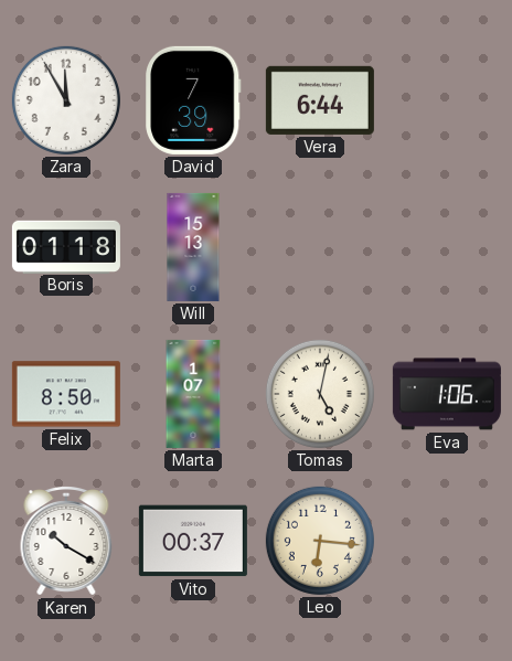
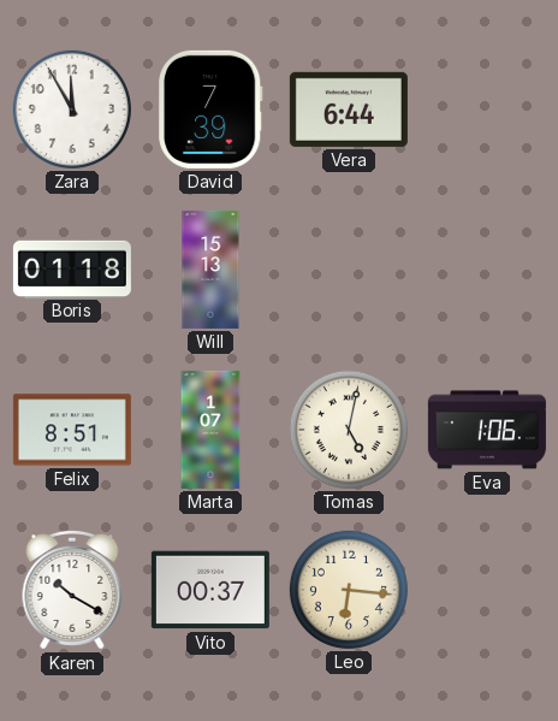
Felix: 8:50 -> 8:51 (72, 430)
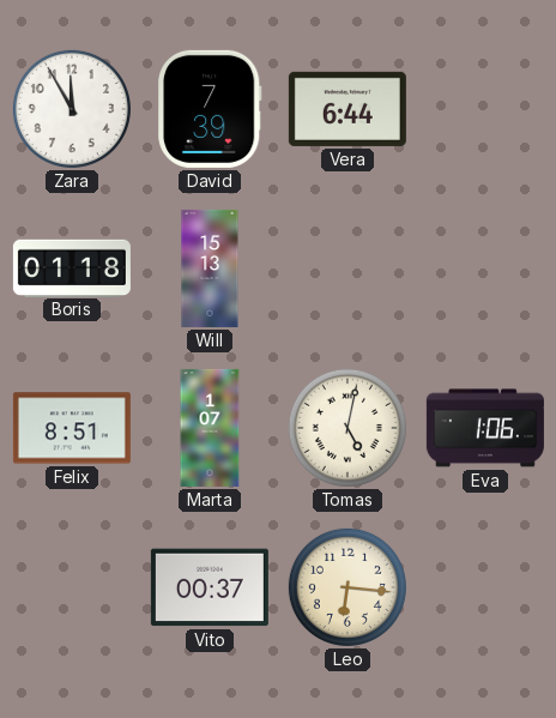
Karen: 10:20 -> none (72, 591)
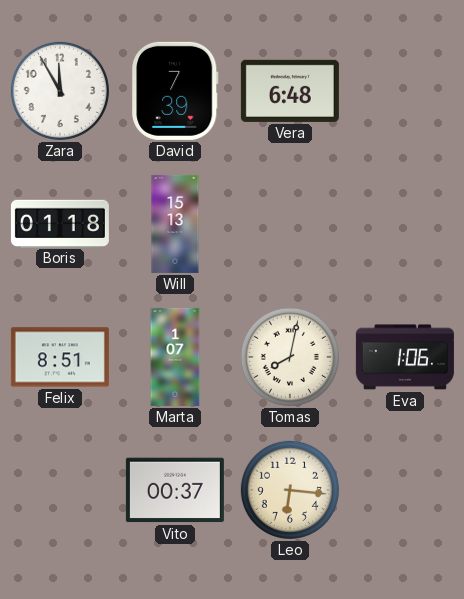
Vera: 6:44 -> 6:48 (290, 91)
Tomas: 5:02 -> 8:02 (290, 357)
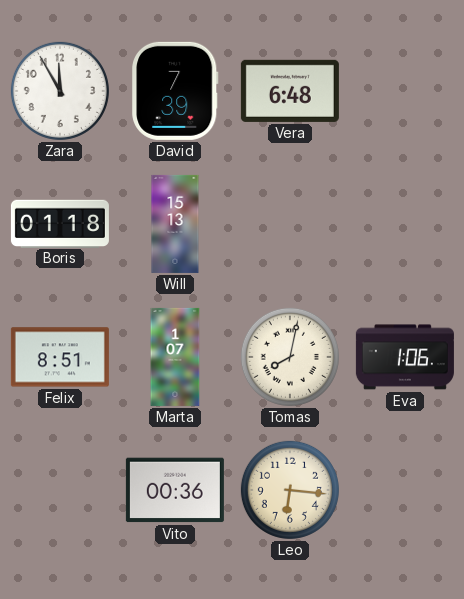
Vito: 00:37 -> 00:36 (175, 490)
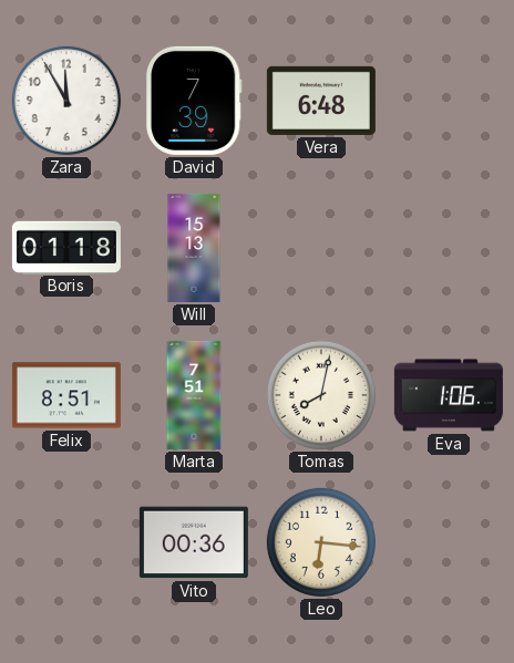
Marta: 1:07 -> 7:51 (194, 395)
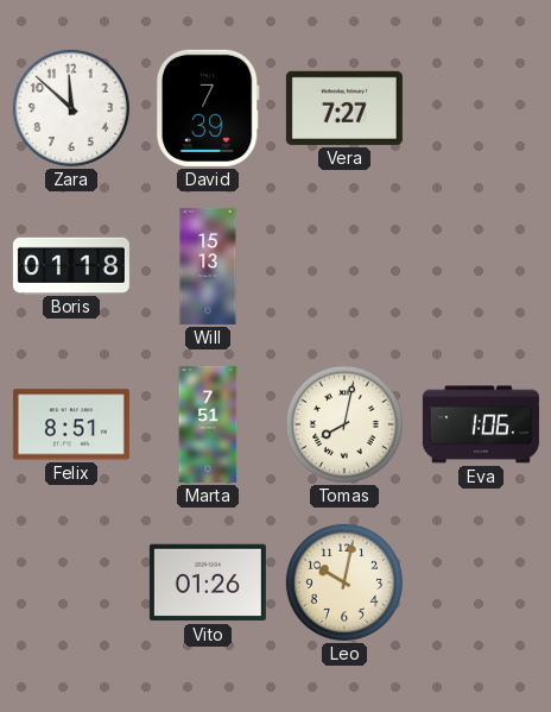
Zara: 11:55 -> 11:52 (71, 108)
Vera: 6:48 -> 7:27 (344, 108)
Vito: 00:36 -> 01:26 (208, 582)
Leo: 6:16 -> 10:02 (344, 582)
